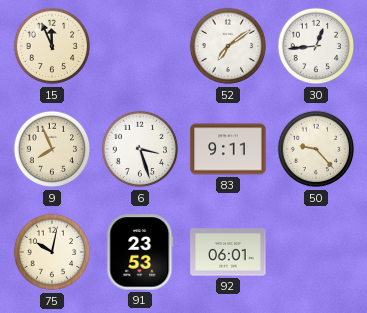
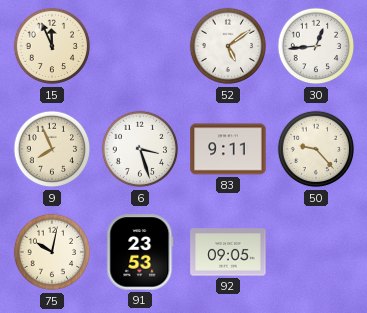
52: 7:09 -> 5:09 (228, 46)
92: 06:01 -> 09:05 (228, 252)
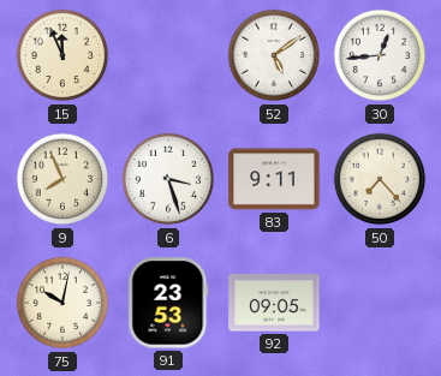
50: 9:23 -> 7:23 (380, 179)
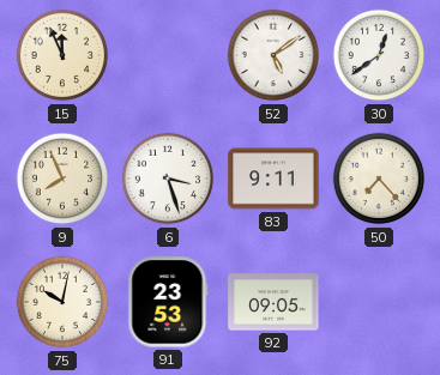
30: 12:44 -> 12:39 (379, 55)
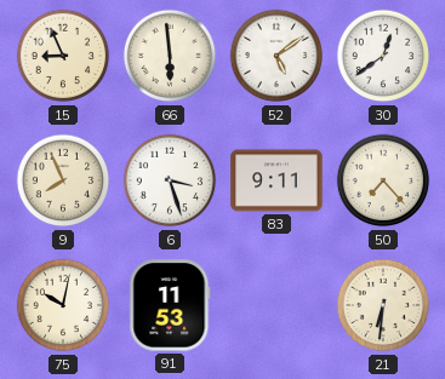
15: 11:56 -> 8:56 (63, 56)
66: none -> 5:59 (170, 56)
91: 23:53 -> 11:53 (170, 305)
92: 09:05 -> none (273, 302)
21: none -> 6:31 (383, 305)
